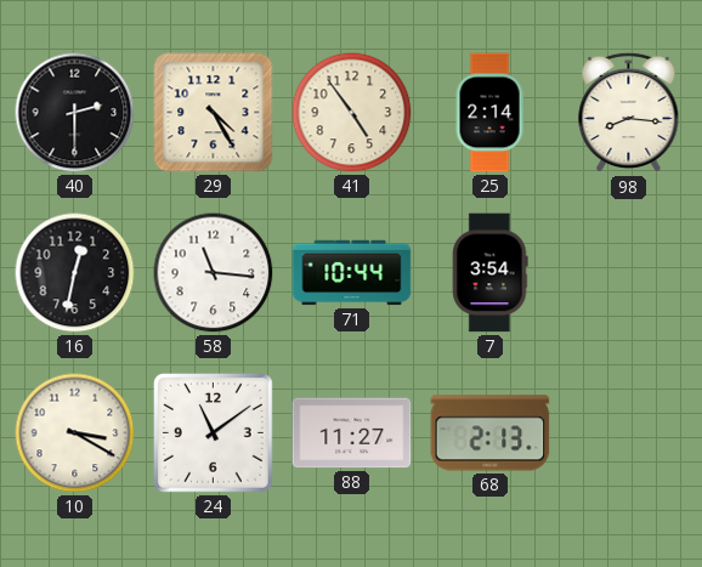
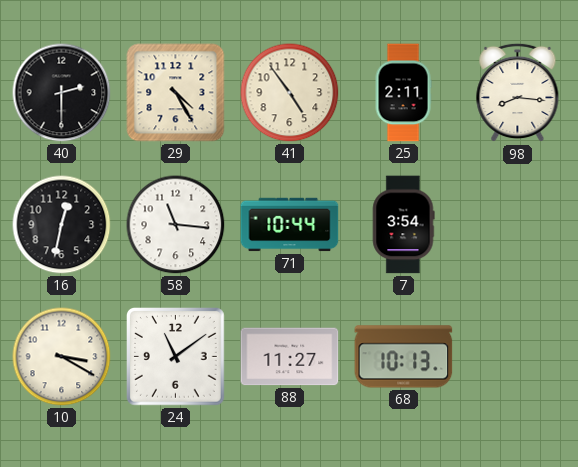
25: 2:14 -> 2:11 (403, 93)
68: 2:13 -> 10:13 (404, 357)
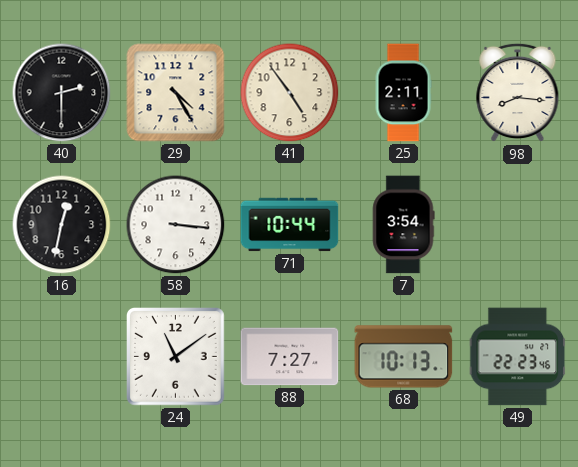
58: 11:16 -> 3:16 (176, 225)
10: 3:20 -> none (62, 357)
88: 11:27 -> 7:27 (290, 357)
49: none -> 22:23 (518, 357)
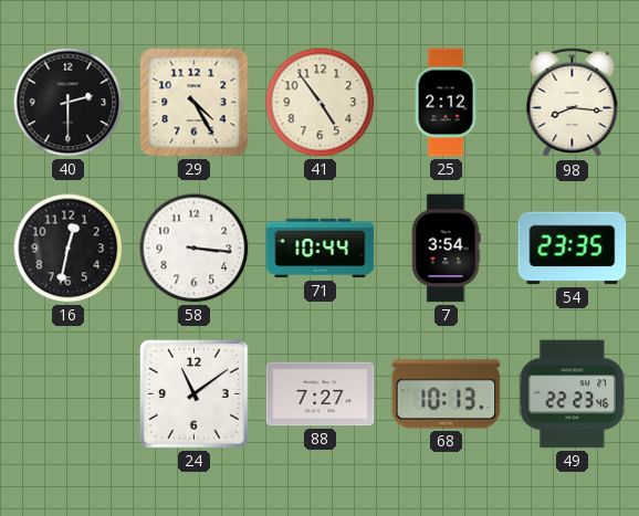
25: 2:11 -> 2:12 (446, 103)
54: none -> 23:35 (573, 249)
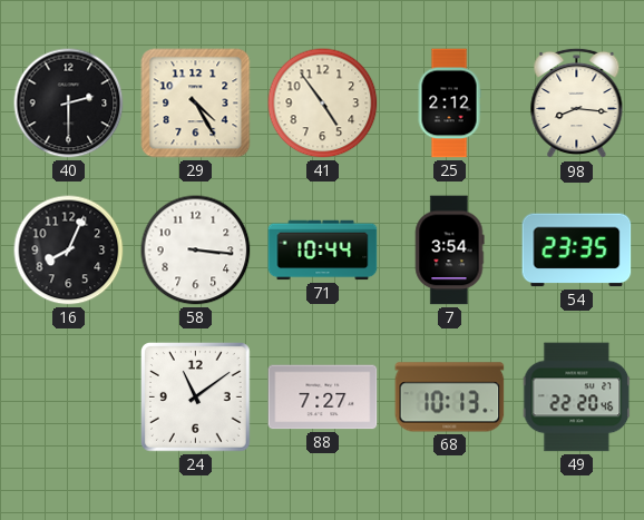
16: 12:32 -> 8:04 (69, 251)
49: 22:23 -> 22:20 (577, 398)
